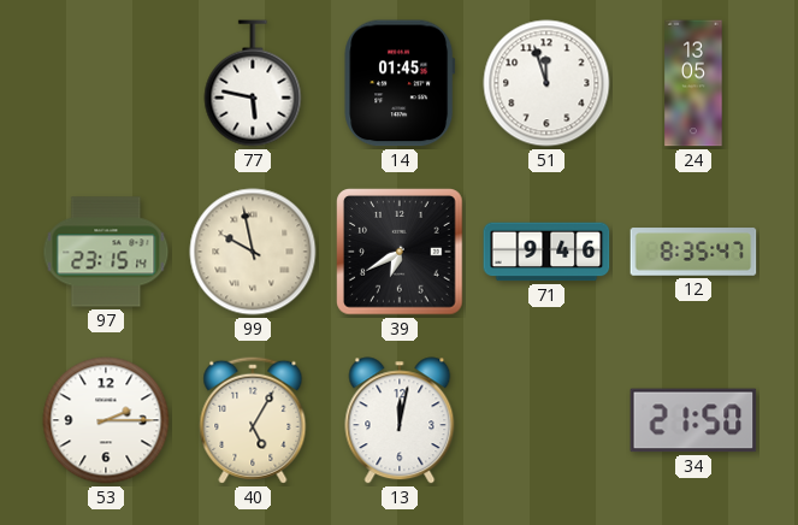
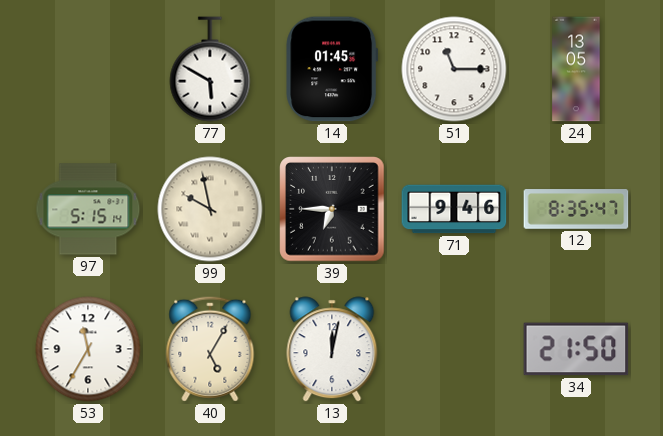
77: 5:47 -> 5:50 (210, 69)
51: 11:57 -> 11:15 (454, 69)
97: 23:15 -> 5:15 (88, 209)
39: 6:40 -> 6:45 (332, 209)
53: 2:15 -> 11:35 (88, 349)
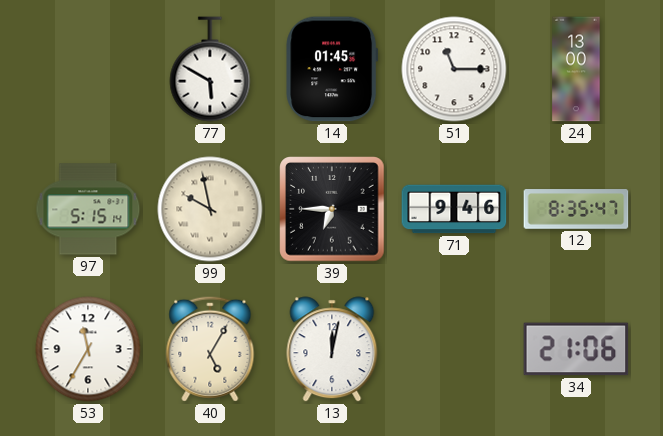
24: 13:05 -> 13:00 (576, 69)
34: 21:50 -> 21:06 (576, 349)
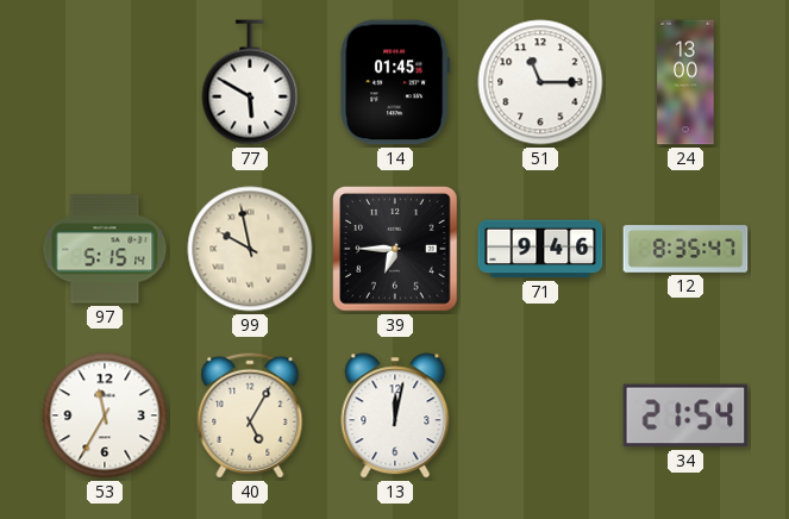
34: 21:06 -> 21:54 (685, 415)
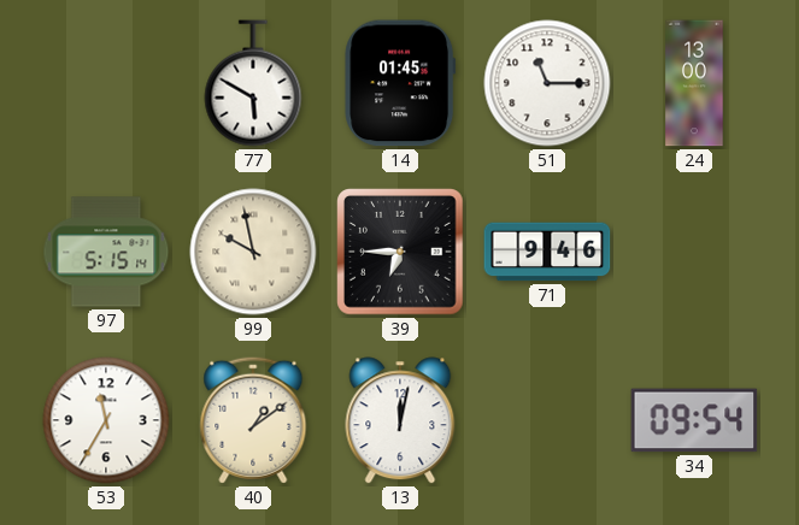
12: 8:35 -> none (685, 249)
40: 5:05 -> 1:09 (253, 420)
34: 21:54 -> 09:54 (694, 420)
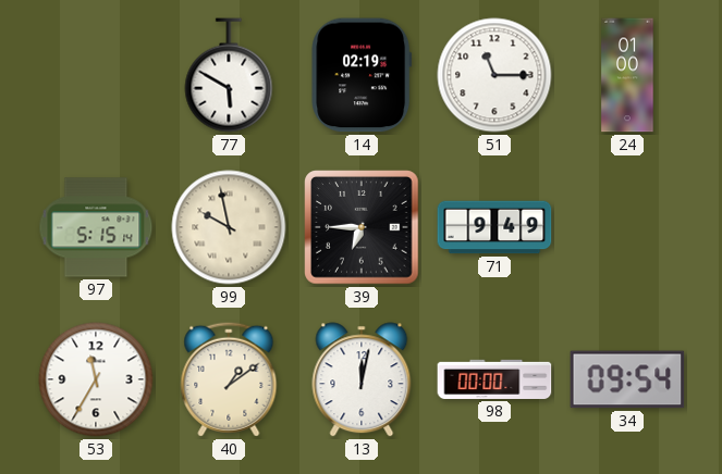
14: 01:45 -> 02:19 (362, 75)
24: 13:00 -> 01:00 (627, 75)
71: 9:46 -> 9:49 (494, 227)
98: none -> 00:00 (494, 379)
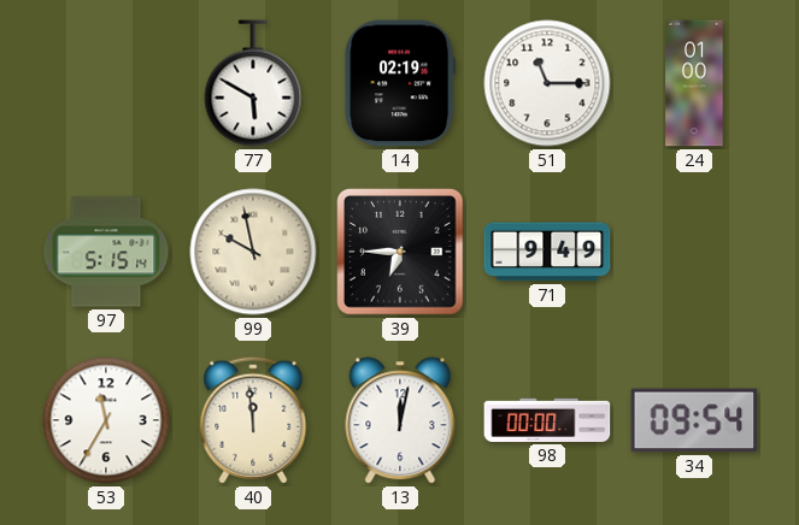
40: 1:09 -> 11:59 (253, 420)
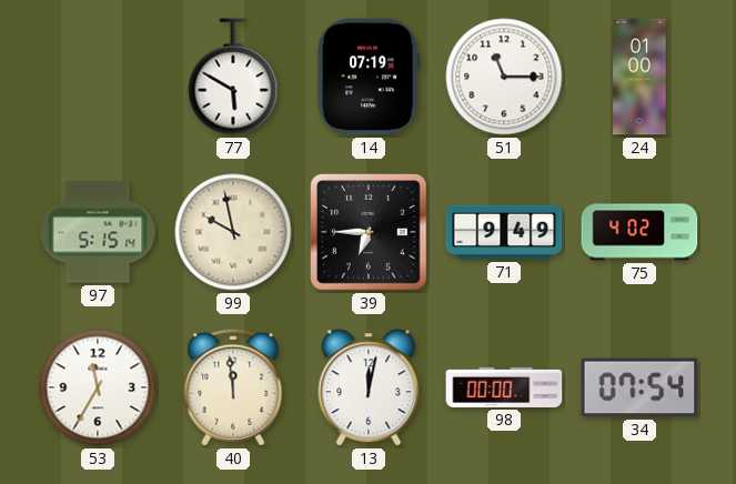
14: 02:19 -> 07:19 (369, 77)
75: none -> 4:02 (639, 232)
34: 09:54 -> 07:54 (639, 387)
